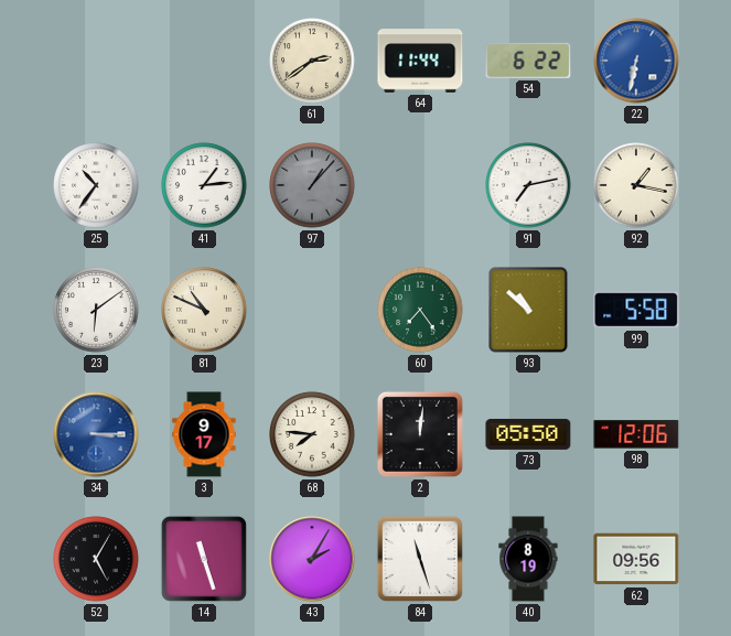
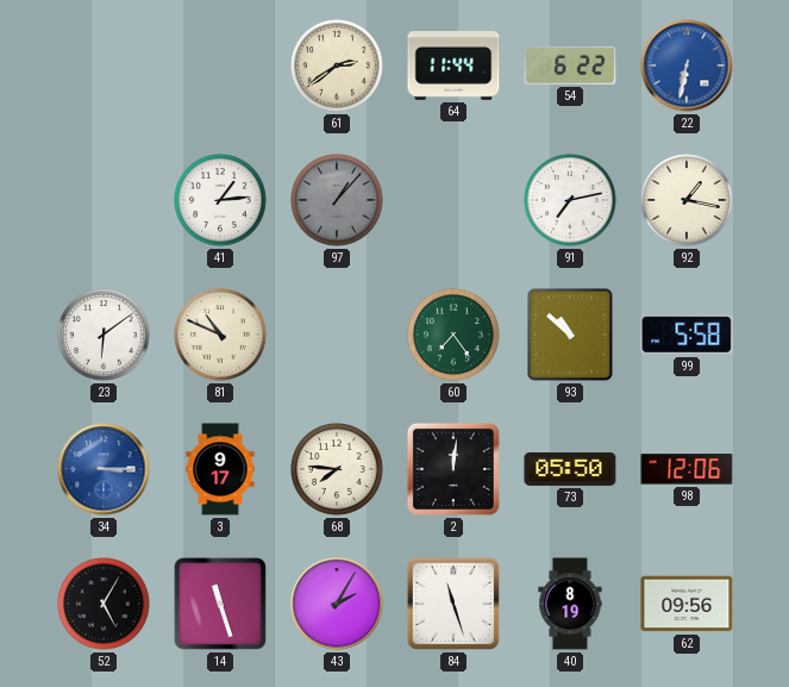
25: 10:36 -> none (96, 185)
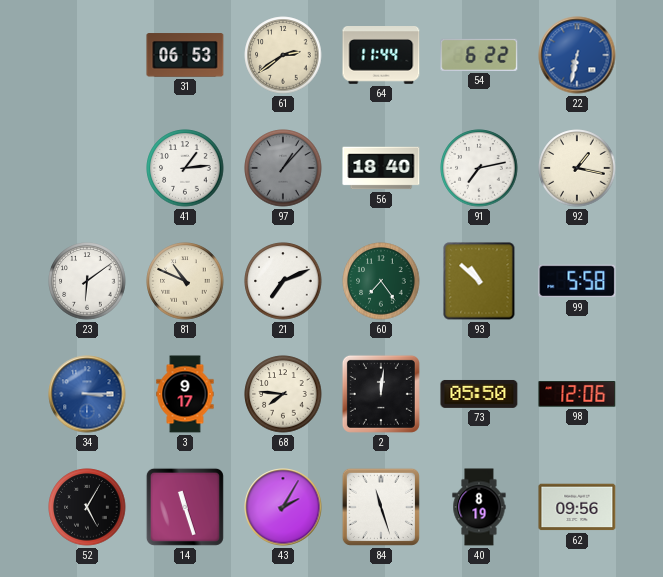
31: none -> 06:53 (185, 55)
56: none -> 18:40 (381, 168)
21: none -> 7:11 (283, 281)
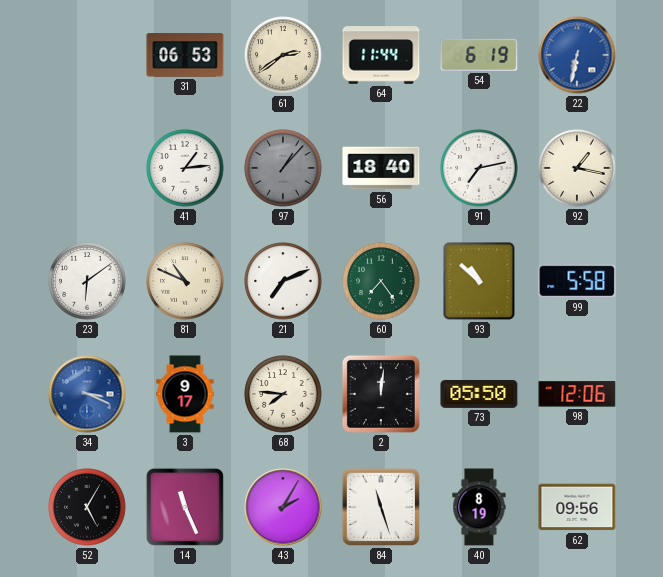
54: 6:22 -> 6:19 (479, 55)
34: 3:15 -> 3:19 (87, 394)
14: 11:27 -> 11:26 (185, 507)
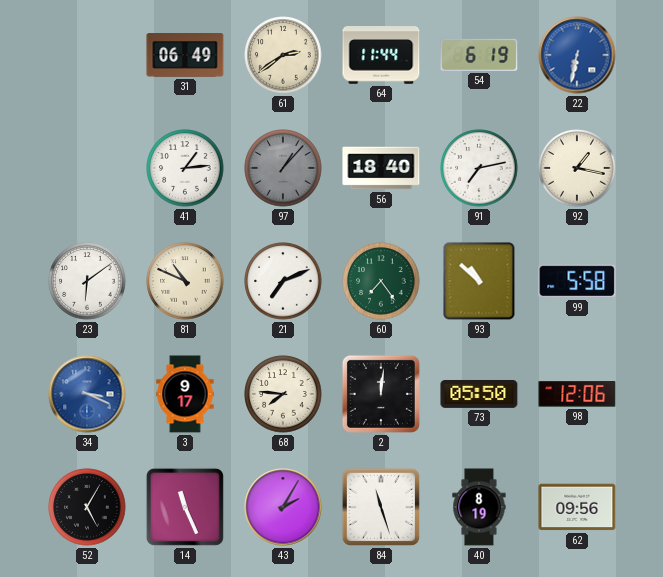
31: 06:53 -> 06:49 (185, 55)
